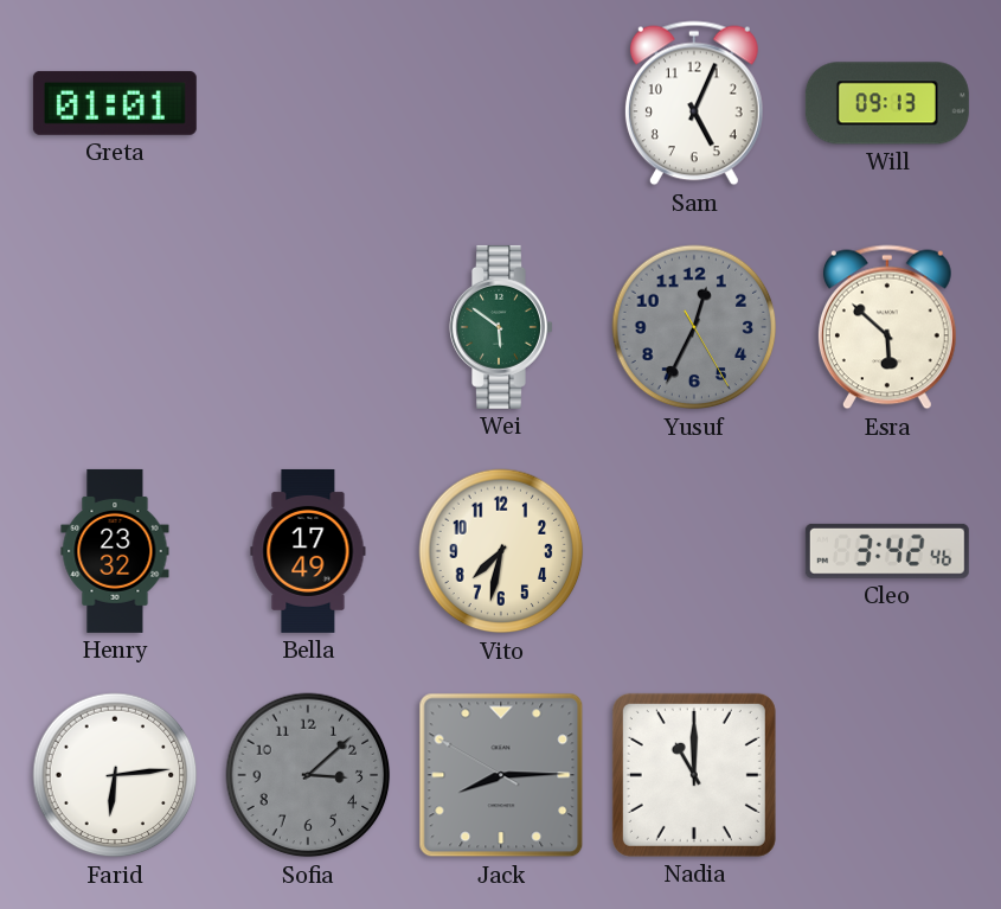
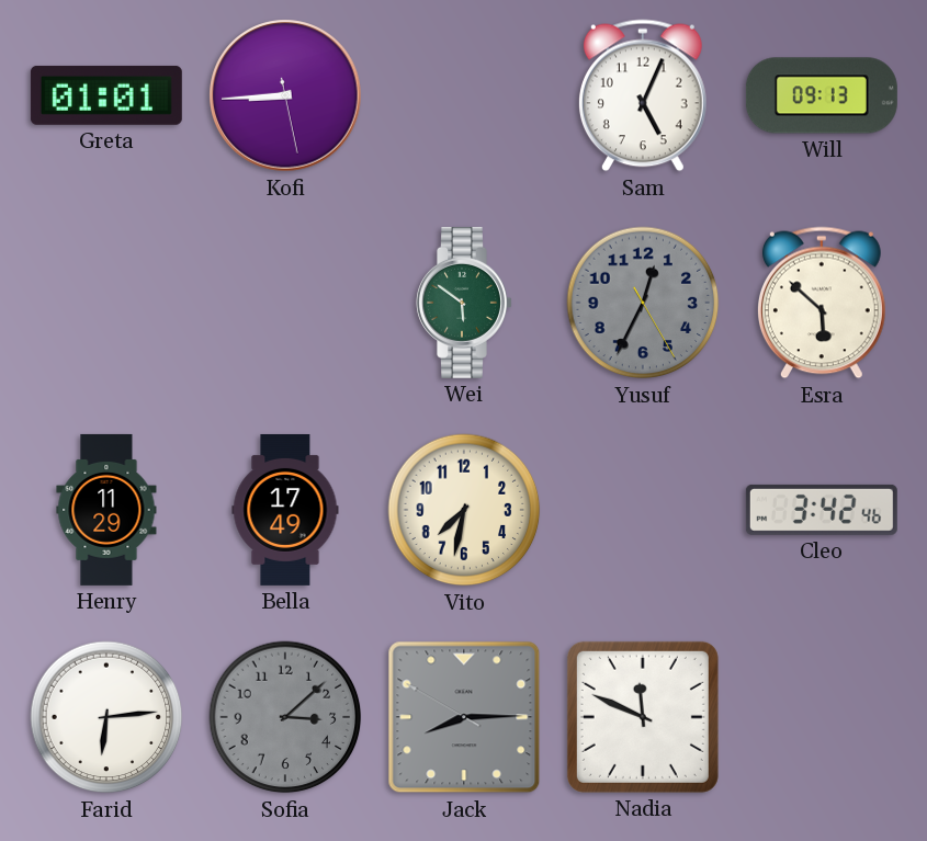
Kofi: none -> 8:44 (285, 95)
Henry: 23:32 -> 11:29 (106, 510)
Nadia: 11:00 -> 11:49 (643, 717)
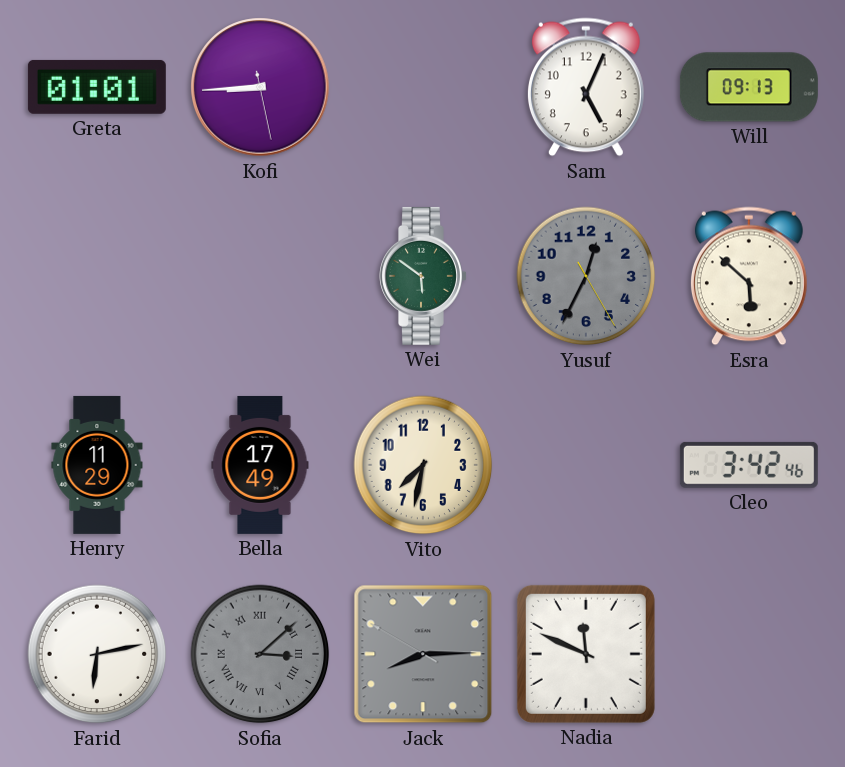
Farid: 6:14 -> 6:13 (97, 654)
Sofia numerals: Arabic -> Roman (260, 654)
